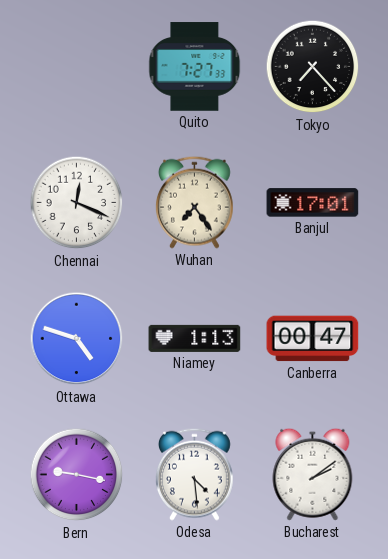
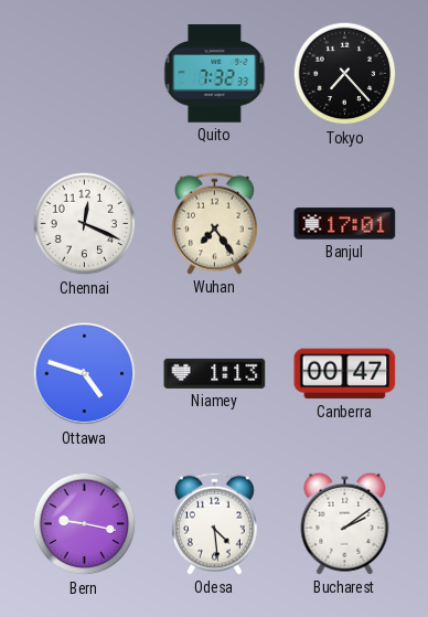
Quito: 7:27 -> 7:32 (215, 74)
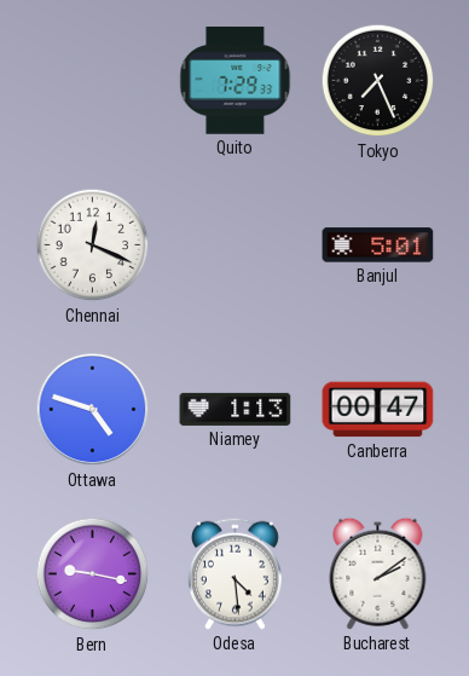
Quito: 7:32 -> 7:29 (236, 81)
Tokyo: 7:23 -> 7:26 (378, 81)
Wuhan: 7:24 -> none (215, 223)
Banjul: 17:01 -> 5:01 (378, 245)
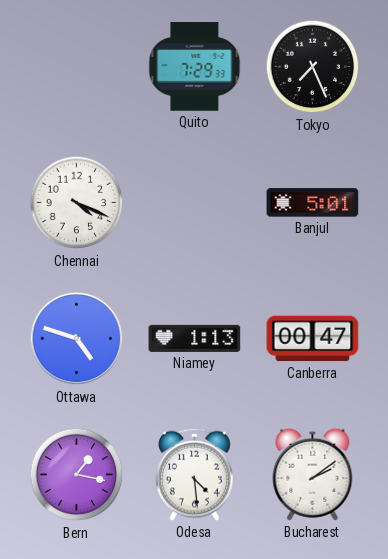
Chennai: 12:19 -> 4:19 (77, 203)
Bern: 9:17 -> 1:17 (77, 475)
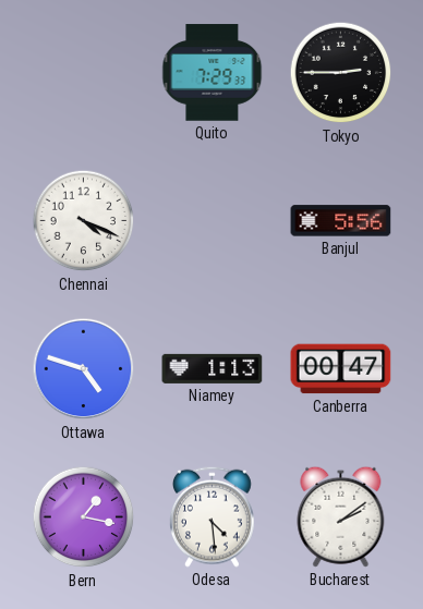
Tokyo: 7:26 -> 2:45 (341, 73)
Banjul: 5:01 -> 5:56 (341, 221)
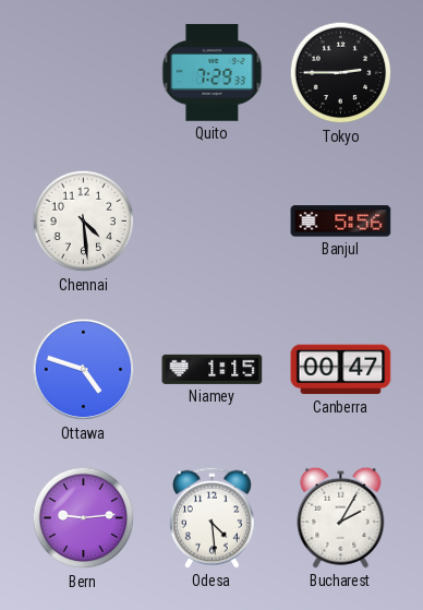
Chennai: 4:19 -> 4:29 (84, 222)
Niamey: 1:13 -> 1:15 (213, 369)
Bern: 1:17 -> 9:14 (84, 518)
Bucharest: 2:09 -> 2:05 (341, 517)
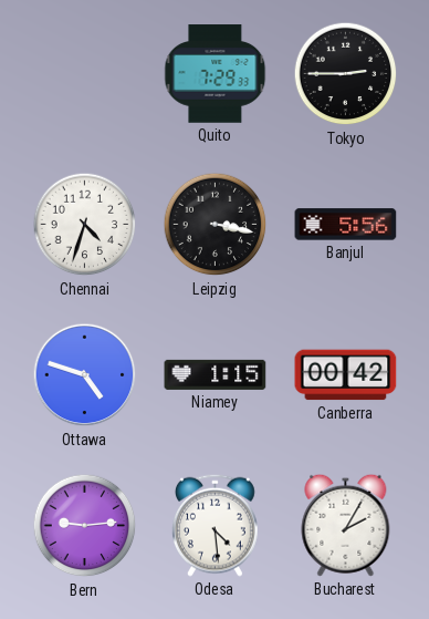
Chennai: 4:29 -> 4:33 (85, 225)
Leipzig: none -> 3:17 (216, 225)
Canberra: 00:47 -> 00:42 (346, 375)
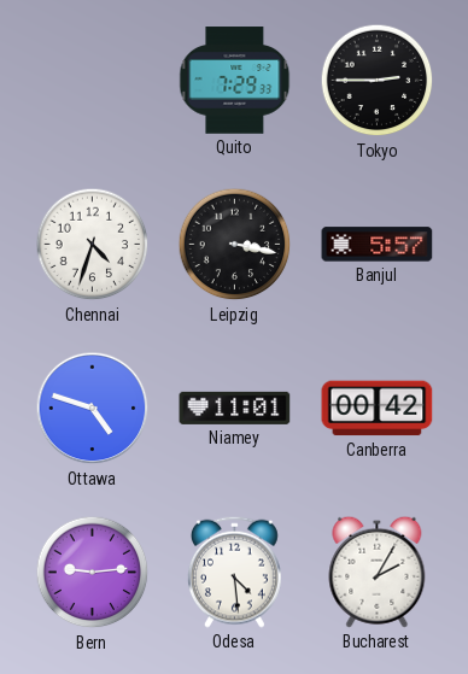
Banjul: 5:56 -> 5:57 (378, 245)
Niamey: 1:15 -> 11:01 (235, 408)
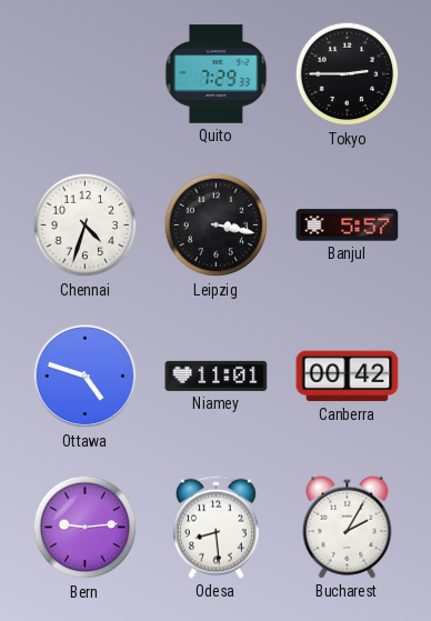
Odesa: 4:29 -> 8:29 (217, 527)
